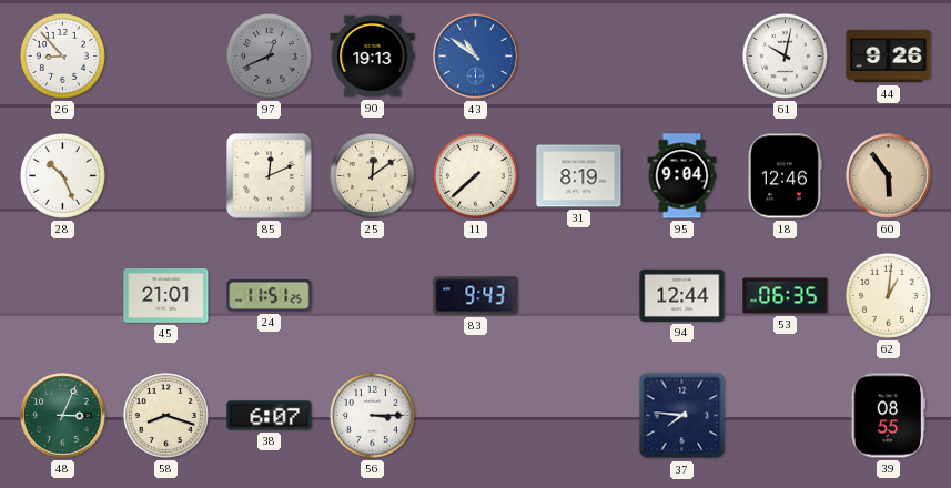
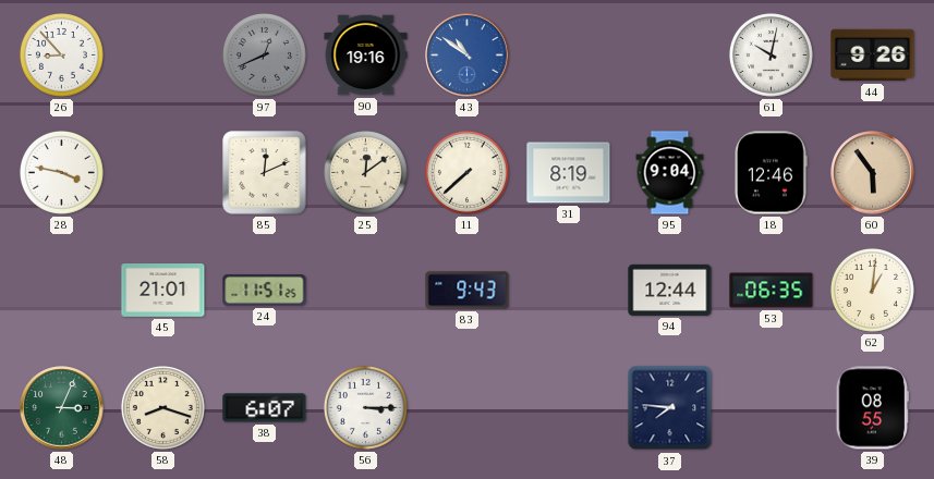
90: 19:13 -> 19:16 (366, 56)
28: 10:26 -> 3:47 (61, 172)
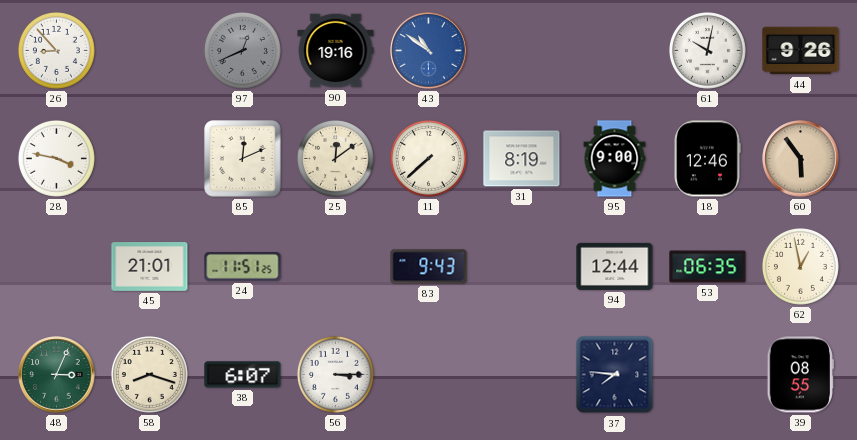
95: 9:04 -> 9:00 (615, 159)
62: 1:01 -> 12:58 (800, 266)
